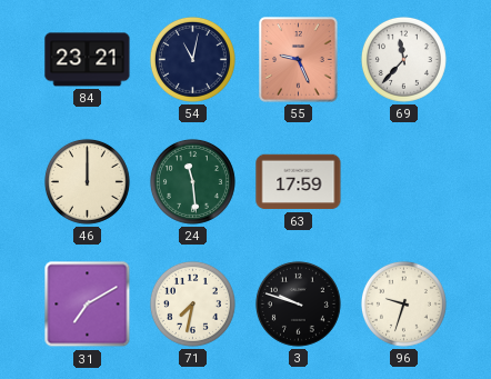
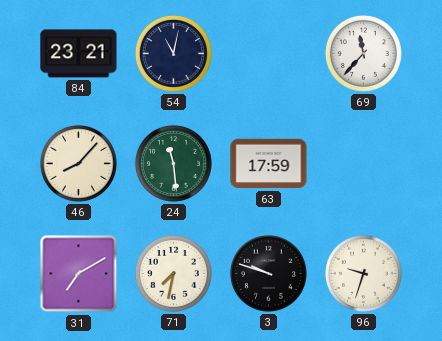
55: 9:26 -> none (299, 60)
46: 12:00 -> 8:07 (78, 163)
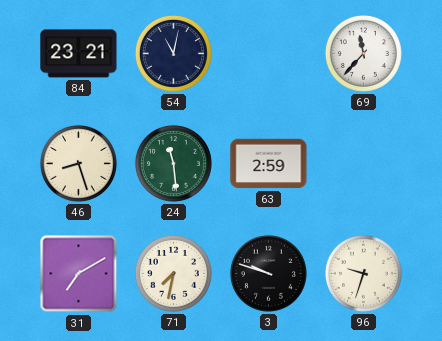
46: 8:07 -> 8:27 (78, 163)
63: 17:59 -> 2:59 (269, 164)
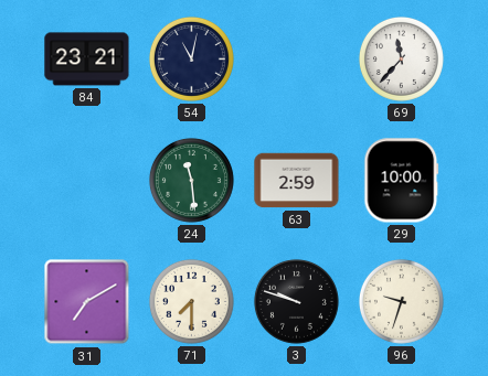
46: 8:27 -> none (78, 163)
29: none -> 10:00 (402, 181)
71: 7:32 -> 7:30 (191, 301)
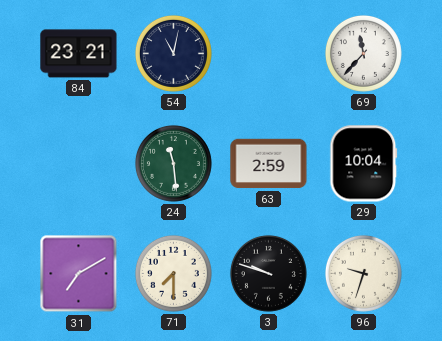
29: 10:00 -> 10:04 (364, 164)
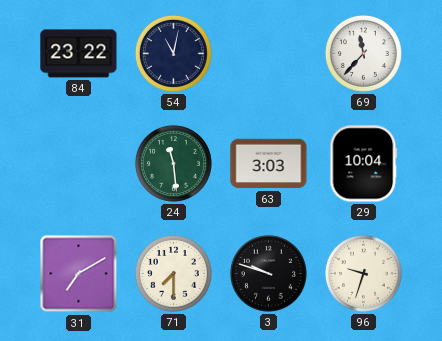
84: 23:21 -> 23:22 (79, 54)
63: 2:59 -> 3:03 (269, 164)
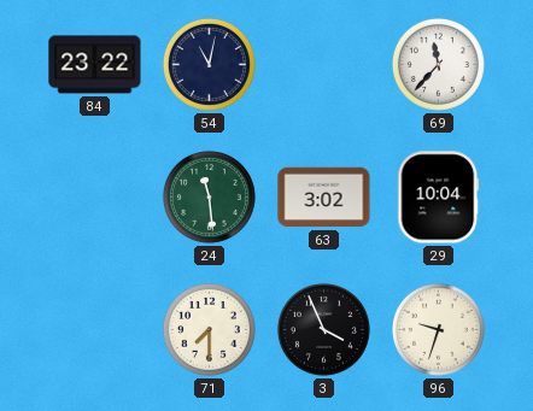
63: 3:03 -> 3:02 (324, 198)
31: 7:10 -> none (79, 274)
3: 9:48 -> 3:56 (323, 329)
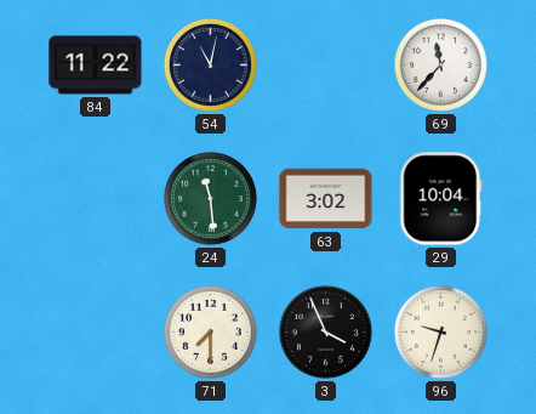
84: 23:22 -> 11:22 (96, 66)
